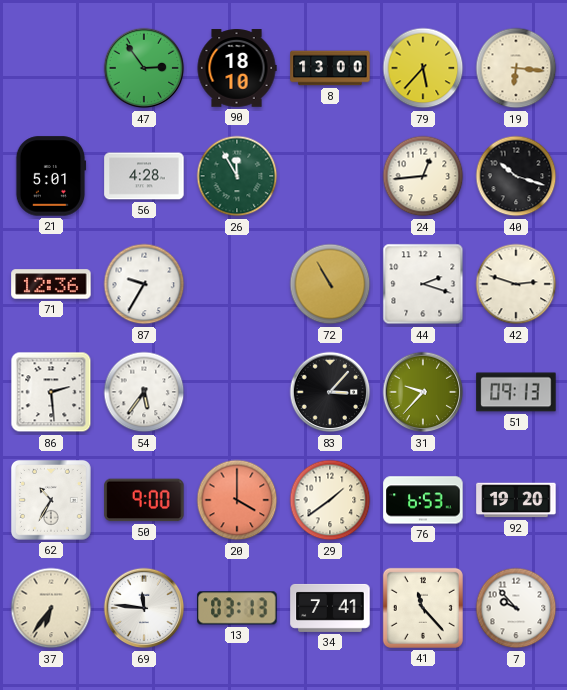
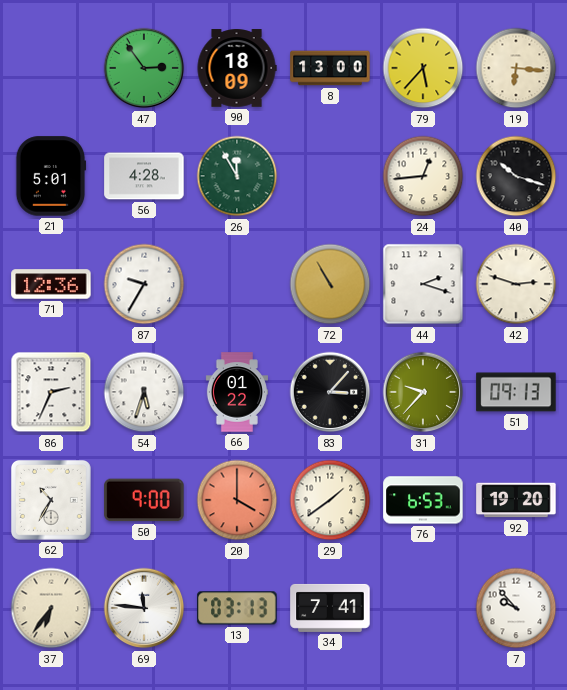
90: 18:10 -> 18:09 (237, 68)
86: 2:29 -> 2:34 (51, 392)
54: 5:36 -> 5:33 (144, 392)
66: none -> 01:22 (237, 392)
41: 11:23 -> none (423, 608)
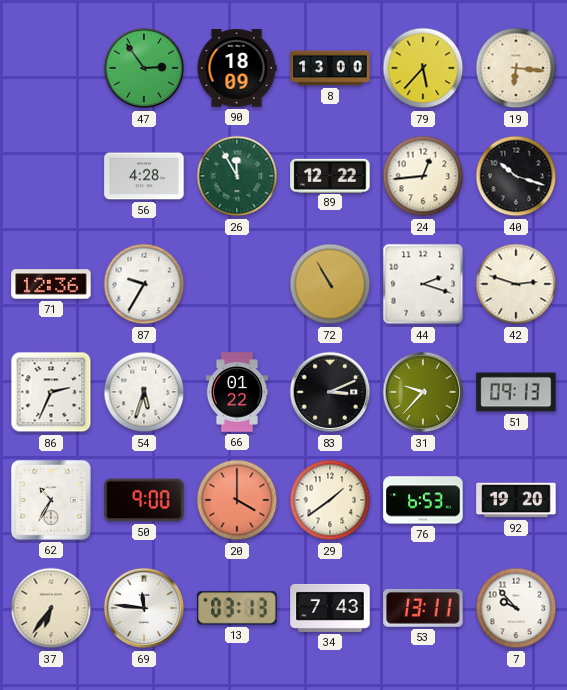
21: 5:01 -> none (51, 176)
89: none -> 12:22 (330, 175)
83: 3:07 -> 3:11 (330, 392)
34: 7:41 -> 7:43 (330, 608)
53: none -> 13:11 (423, 608)
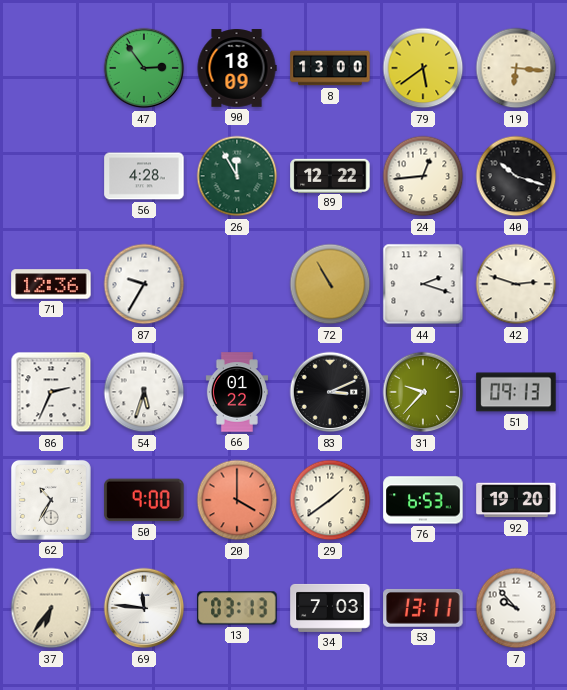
79: 5:37 -> 5:39 (423, 68)
34: 7:43 -> 7:03 (330, 608)
